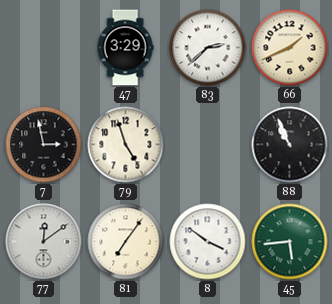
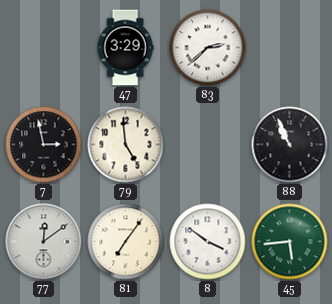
66: 1:41 -> none (290, 48)
79: 4:57 -> 4:59 (126, 145)
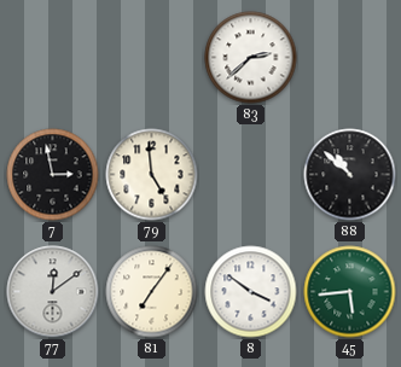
47: 3:29 -> none (125, 48)
88: 10:56 -> 10:52 (350, 175)
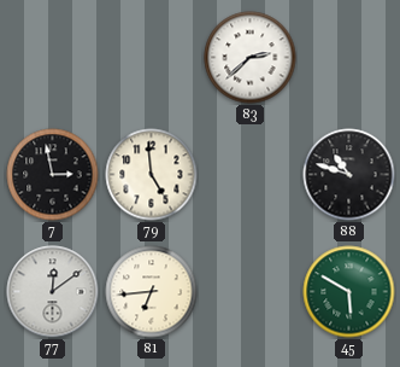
88: 10:52 -> 10:48 (349, 175)
81: 7:06 -> 6:44 (152, 292)
8: 3:51 -> none (251, 292)
45: 5:44 -> 5:50 (349, 292)
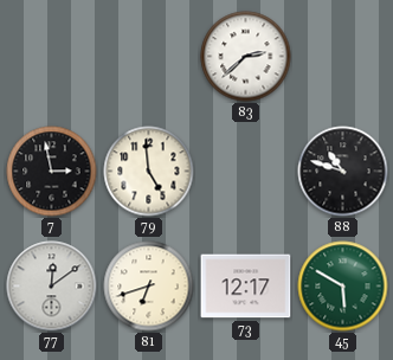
81: 6:44 -> 6:42 (149, 287)
73: none -> 12:17 (246, 287)
